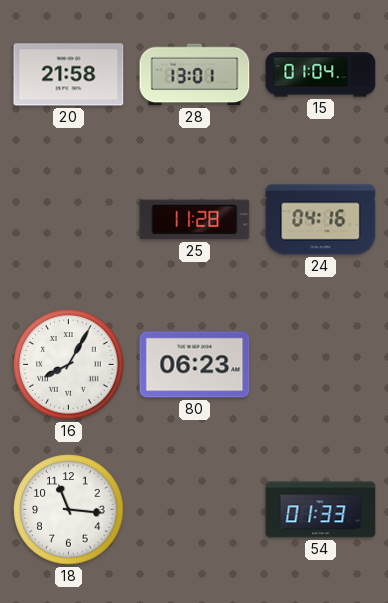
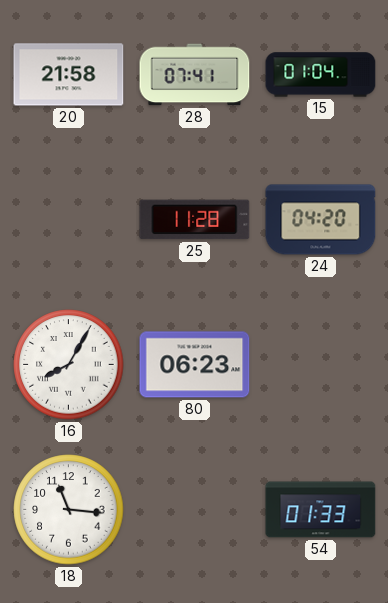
28: 13:01 -> 07:41 (195, 75)
24: 04:16 -> 04:20 (321, 220)
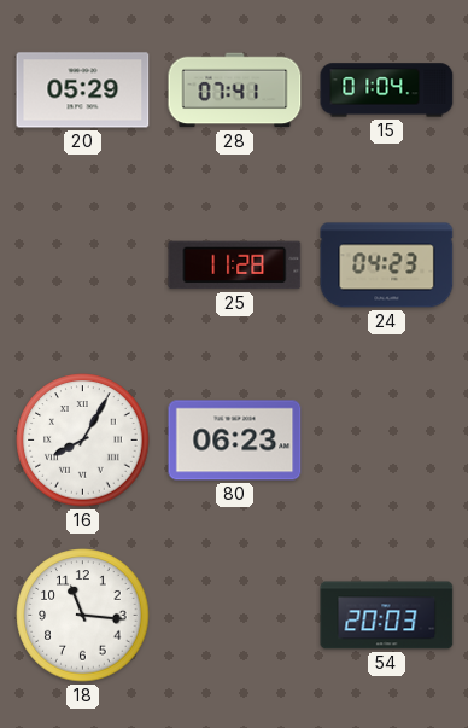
20: 21:58 -> 05:29 (83, 91)
24: 04:20 -> 04:23 (387, 266)
54: 01:33 -> 20:03 (387, 616)
